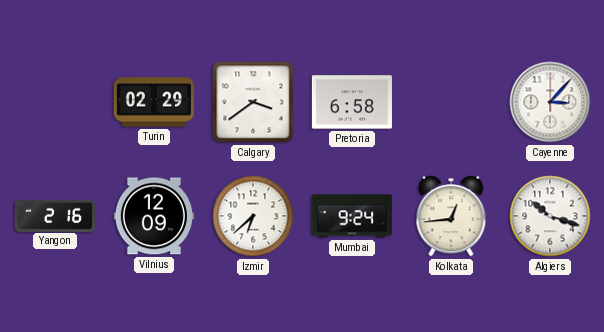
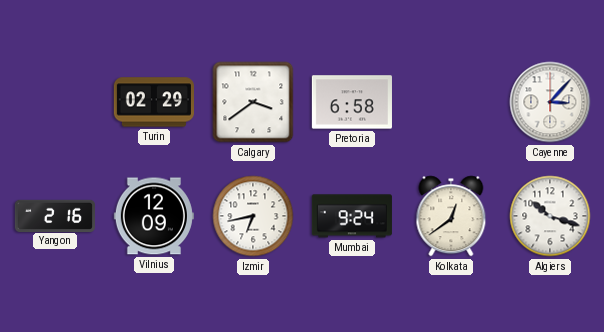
Izmir: 6:38 -> 6:43 (253, 216)
Kolkata: 12:44 -> 12:39 (451, 216)
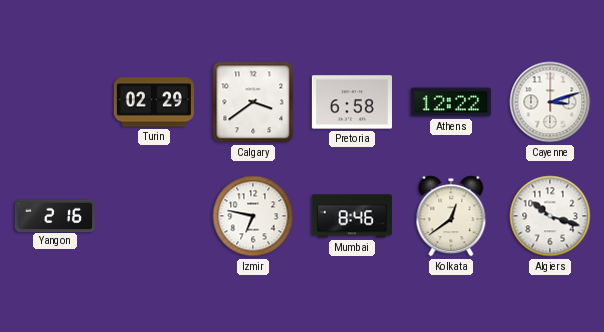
Athens: none -> 12:22 (451, 102)
Cayenne: 3:07 -> 3:12 (550, 102)
Vilnius: 12:09 -> none (154, 216)
Izmir: 6:43 -> 6:47 (253, 216)
Mumbai: 9:24 -> 8:46 (352, 216)
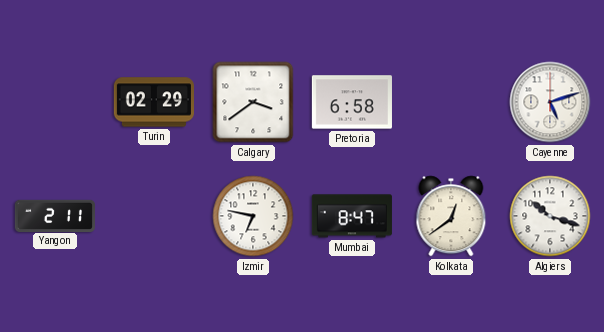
Athens: 12:22 -> none (451, 102)
Cayenne: 3:12 -> 5:12 (550, 102)
Yangon: 2:16 -> 2:11 (55, 215)
Mumbai: 8:46 -> 8:47 (352, 216)
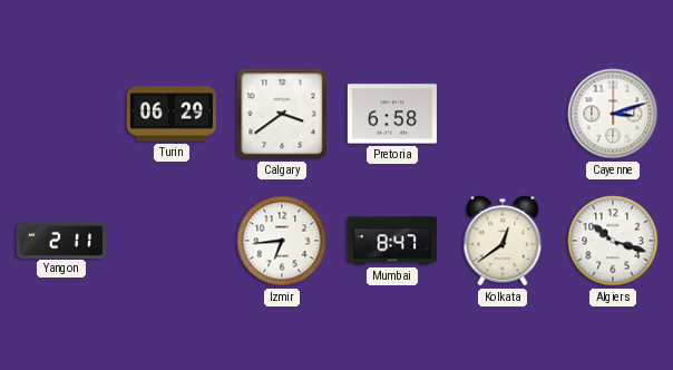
Turin: 02:29 -> 06:29 (172, 114)
Cayenne: 5:12 -> 3:12 (613, 114)
Izmir: 6:47 -> 6:44 (282, 241)
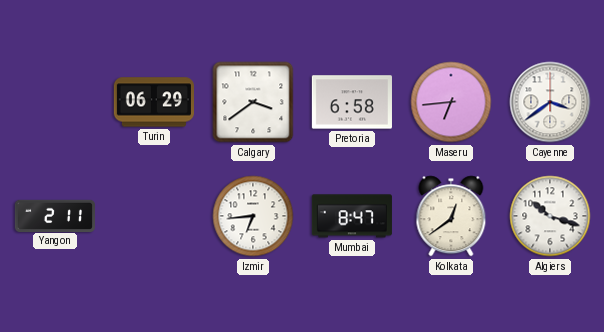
Maseru: none -> 6:44 (451, 102)
Cayenne: 3:12 -> 3:39 (550, 102)
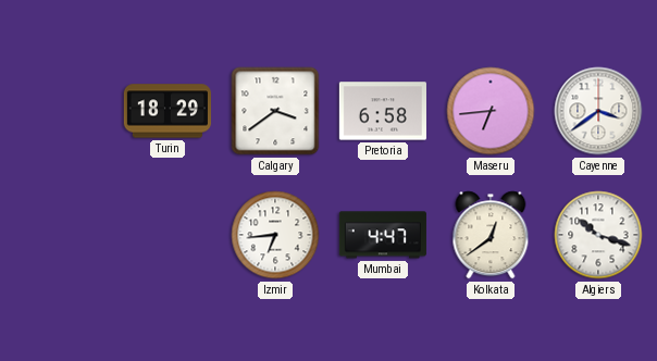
Turin: 06:29 -> 18:29 (168, 111)
Yangon: 2:11 -> none (55, 215)
Mumbai: 8:47 -> 4:47 (383, 235)
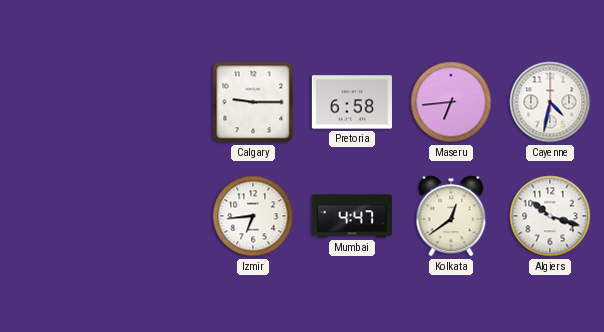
Turin: 18:29 -> none (168, 111)
Calgary: 3:39 -> 9:15 (253, 102)
Cayenne: 3:39 -> 4:32 (550, 102)
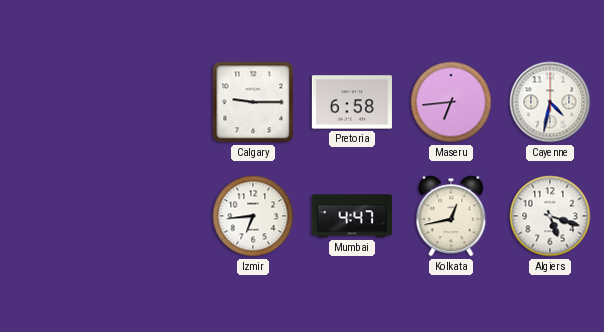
Kolkata: 12:39 -> 12:43 (451, 216)
Algiers: 10:18 -> 5:18 (550, 216)
